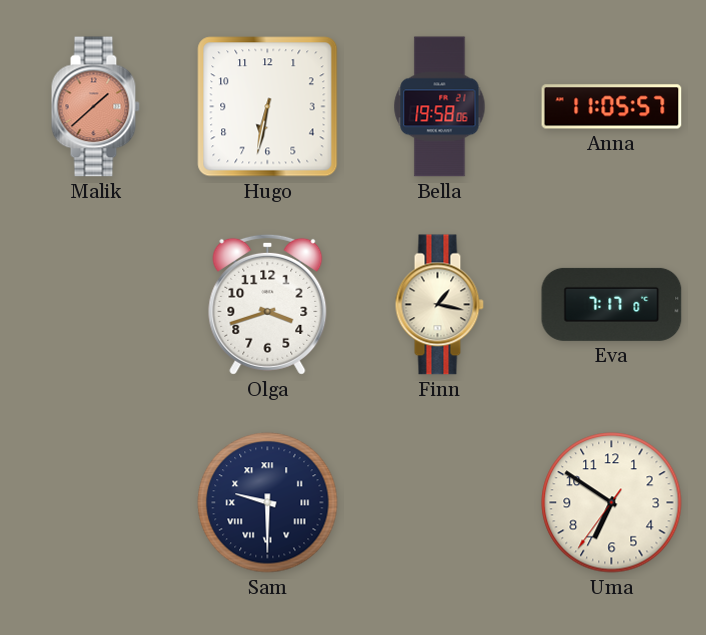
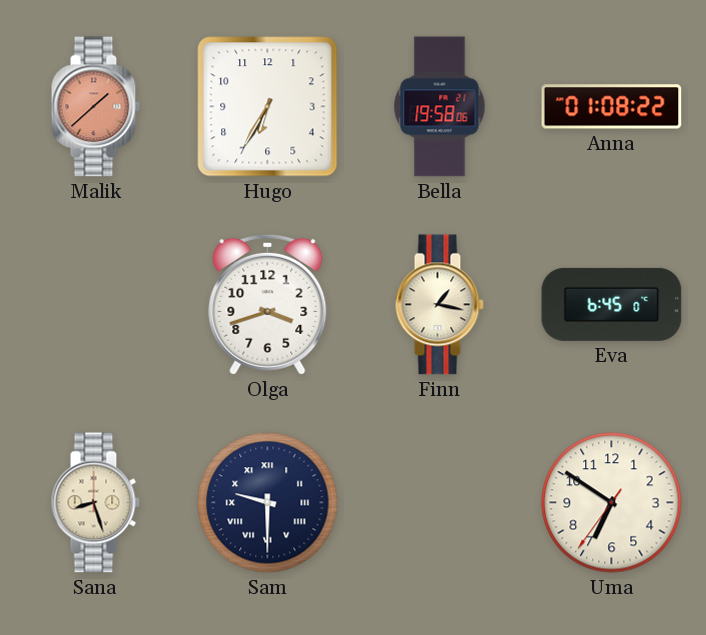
Hugo: 6:32 -> 6:35 (268, 107)
Anna: 11:05 -> 01:08 (612, 107)
Eva: 7:17 -> 6:45 (612, 304)
Sana: none -> 8:27 (95, 503)
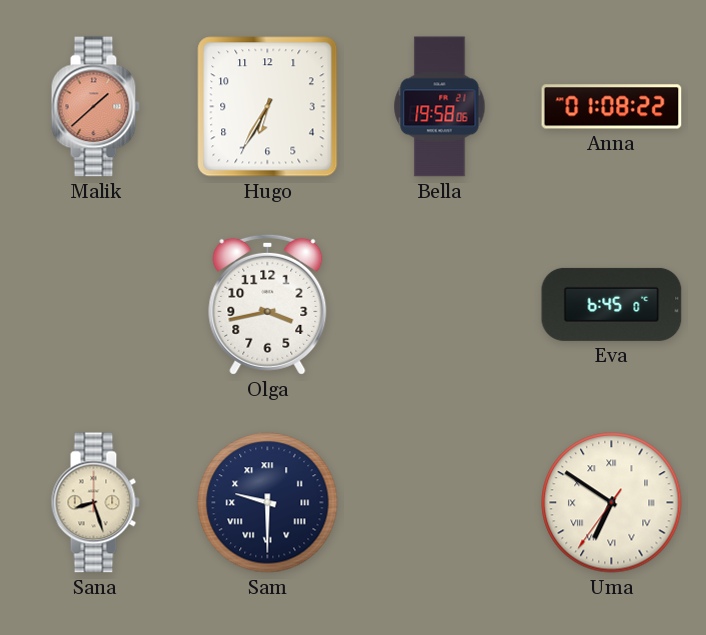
Olga: 3:42 -> 3:43 (268, 304)
Finn: 1:17 -> none (439, 305)
Uma numerals: Arabic -> Roman (612, 503)
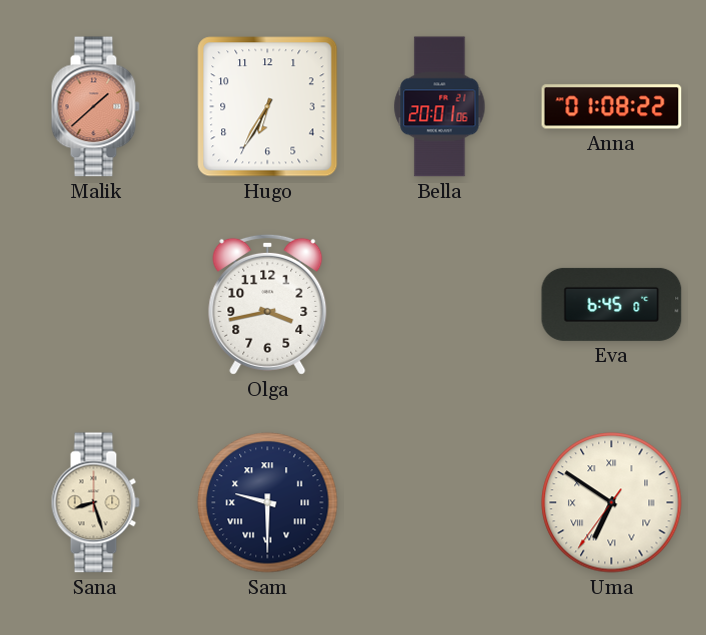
Bella: 19:58 -> 20:01 (440, 107)
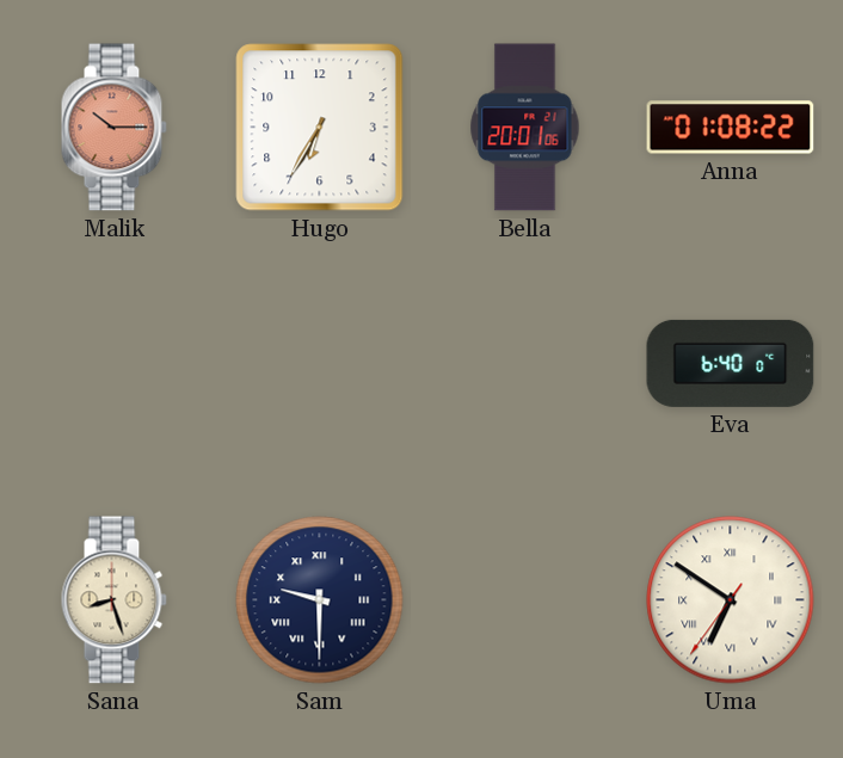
Malik: 1:38 -> 10:15 (113, 128)
Olga: 3:43 -> none (268, 304)
Eva: 6:45 -> 6:40 (731, 363)
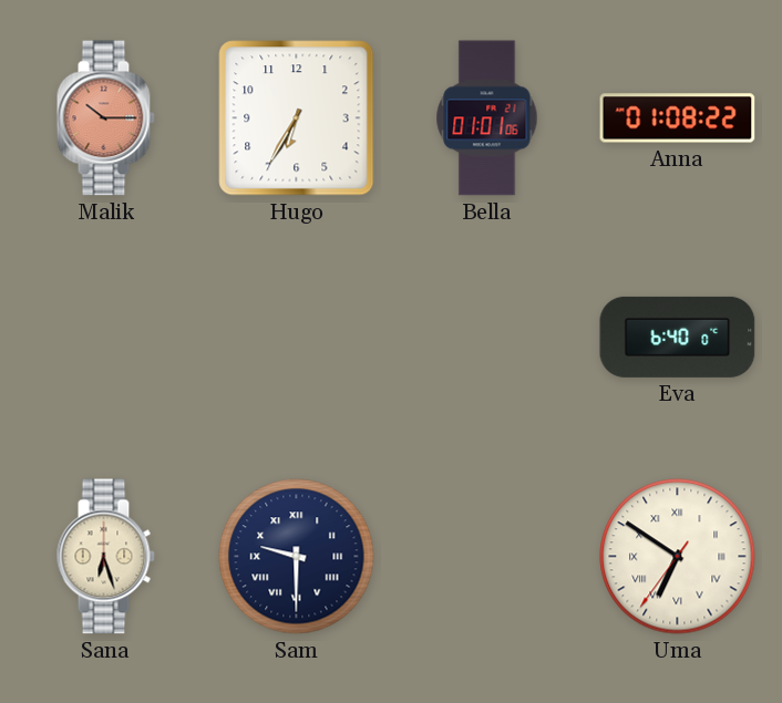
Bella: 20:01 -> 01:01 (487, 118)
Sana: 8:27 -> 6:27 (105, 557)
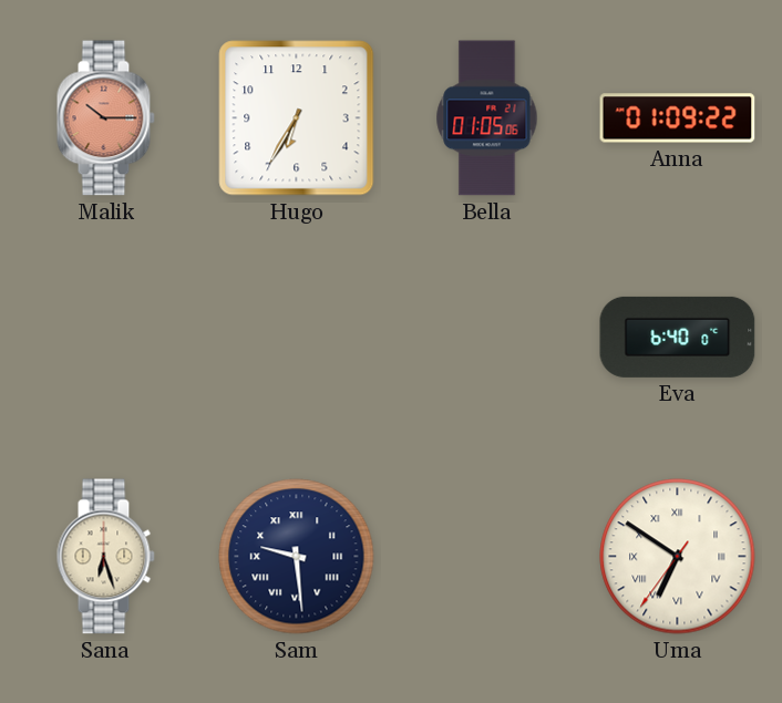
Bella: 01:01 -> 01:05 (487, 118)
Anna: 01:08 -> 01:09 (678, 118)
Sam: 9:30 -> 9:29 (297, 557)
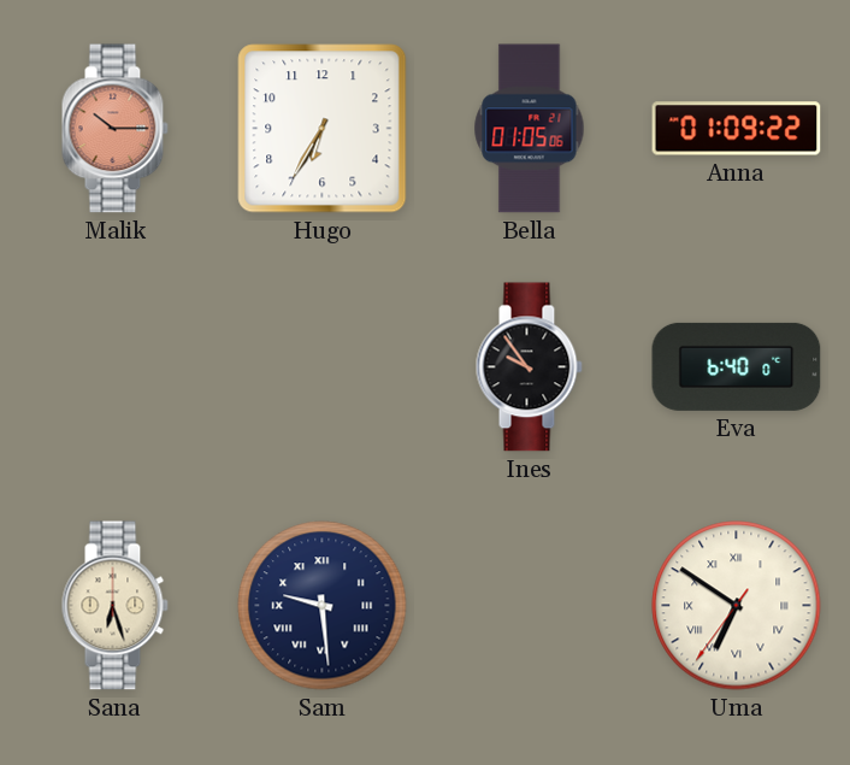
Ines: none -> 9:54 (529, 367)
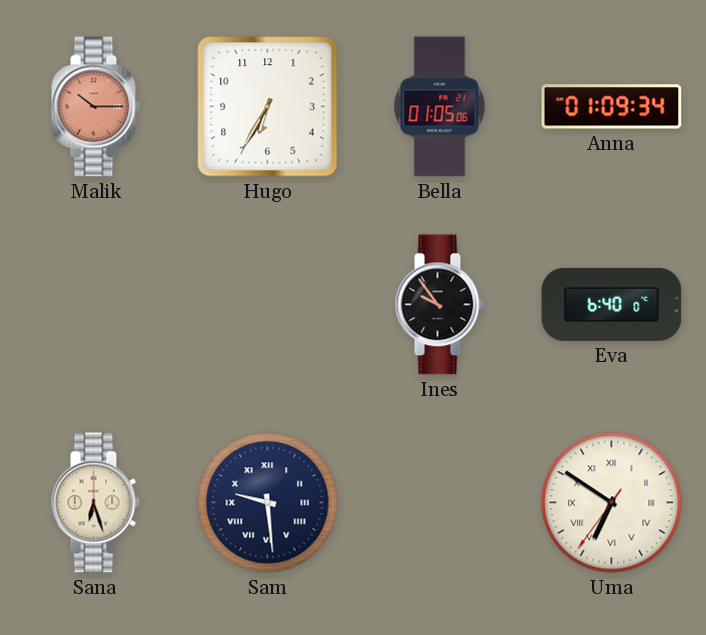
Anna: 01:09:22 -> 01:09:34 (612, 107)
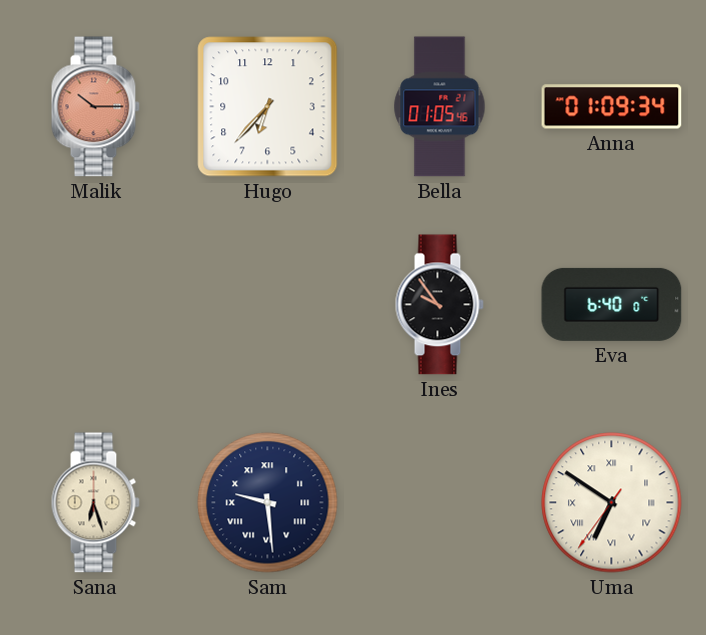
Hugo: 6:35 -> 6:37 (268, 107)
Bella: 01:05:06 -> 01:05:46 (440, 107)
